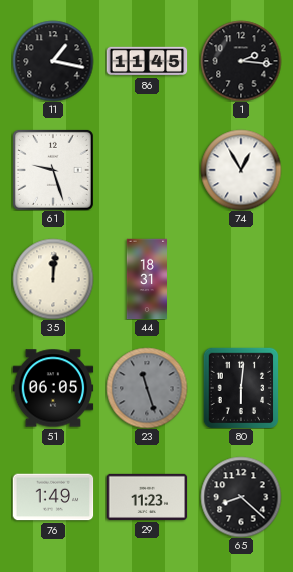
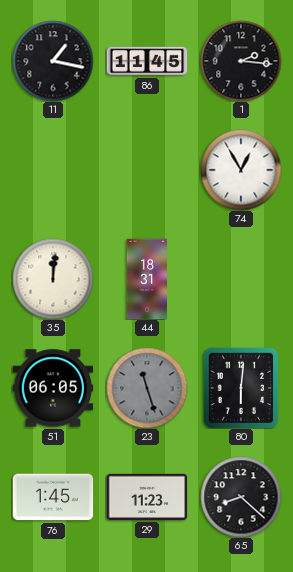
61: 9:27 -> none (53, 170)
76: 1:49 -> 1:45 (53, 497)
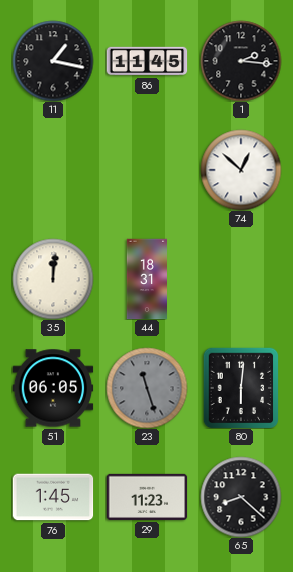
74: 12:55 -> 12:52 (241, 170)
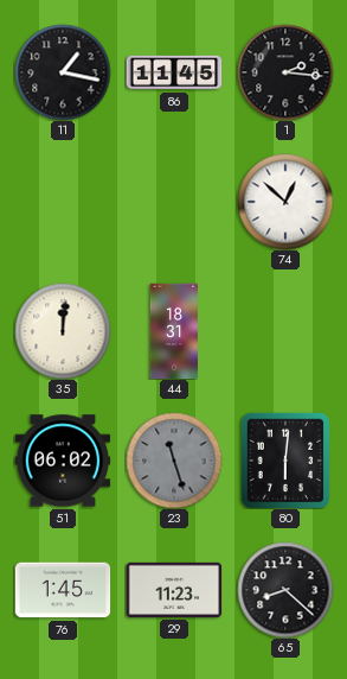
51: 06:05 -> 06:02 (63, 461)
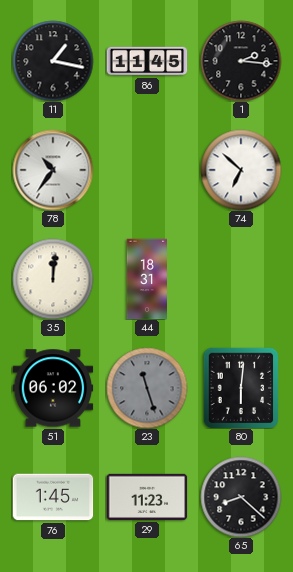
78: none -> 10:36 (53, 170)
74: 12:52 -> 6:52 (241, 170)
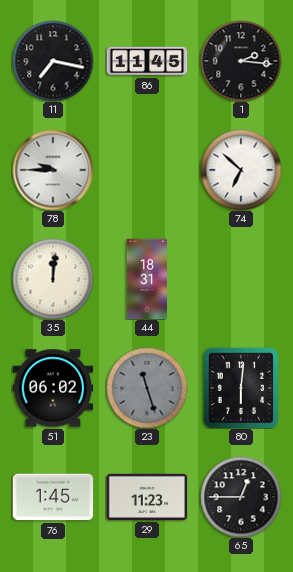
11: 1:17 -> 7:17 (53, 61)
78: 10:36 -> 9:45 (53, 170)
65: 8:22 -> 12:45 (241, 497)
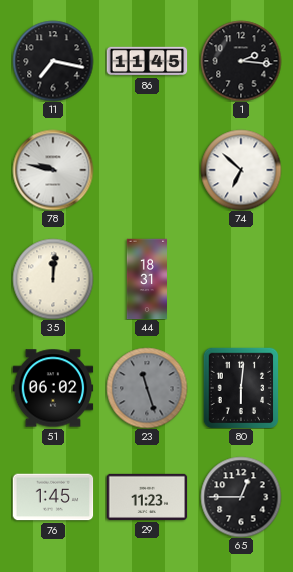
78: 9:45 -> 9:47 (53, 170)
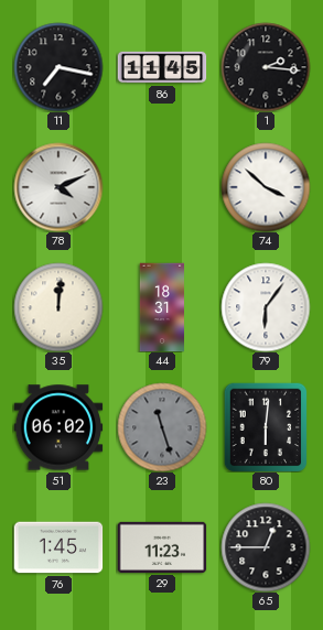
78: 9:47 -> 4:11 (58, 187)
74: 6:52 -> 3:52 (266, 187)
79: none -> 6:06 (266, 307)
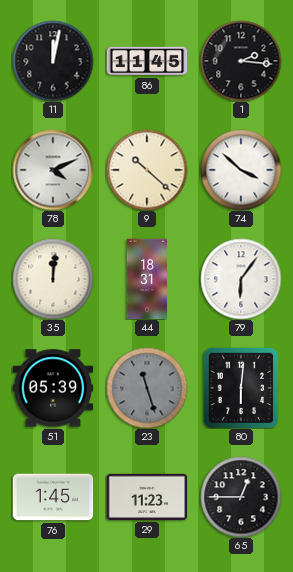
11: 7:17 -> 12:02 (53, 61)
9: none -> 10:22 (147, 170)
51: 06:02 -> 05:39 (53, 388)
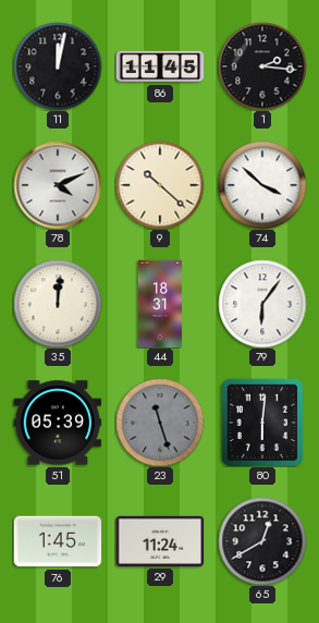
29: 11:23 -> 11:24 (160, 541)
65: 12:45 -> 12:40 (262, 541)
